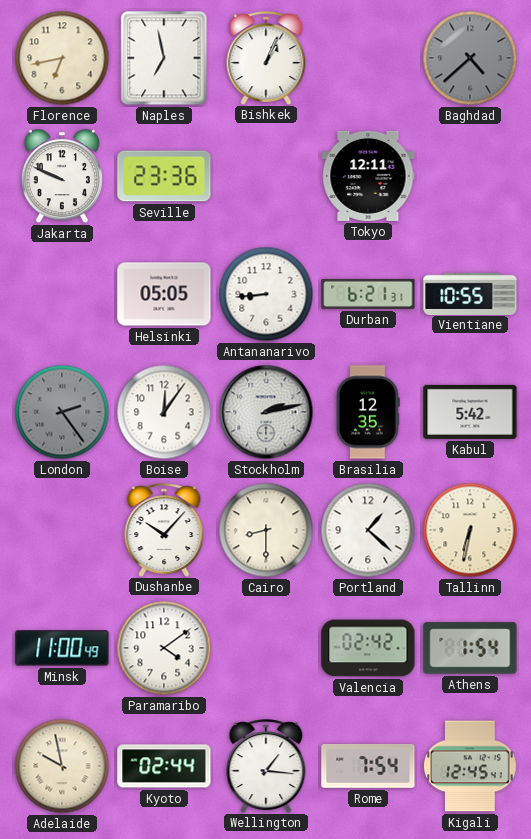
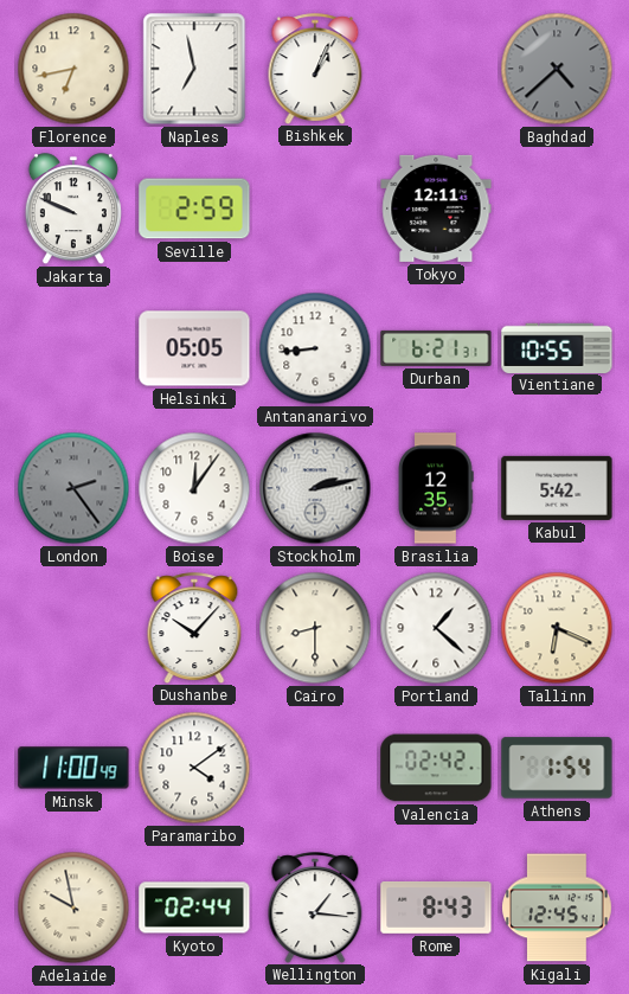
Seville: 23:36 -> 2:59 (194, 209)
Tallinn: 6:32 -> 6:19 (557, 628)
Rome: 7:54 -> 8:43 (436, 908)
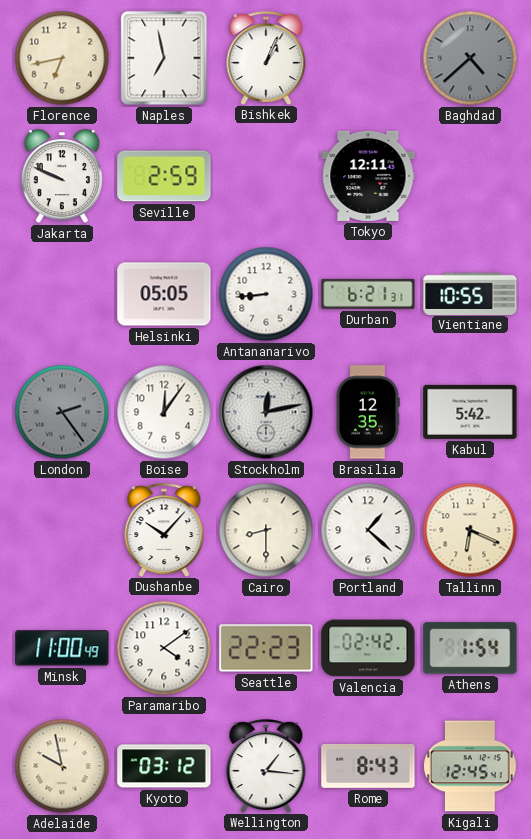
Stockholm: 2:13 -> 12:13 (266, 412)
Seattle: none -> 22:23 (266, 648)
Kyoto: 02:44 -> 03:12 (164, 766)
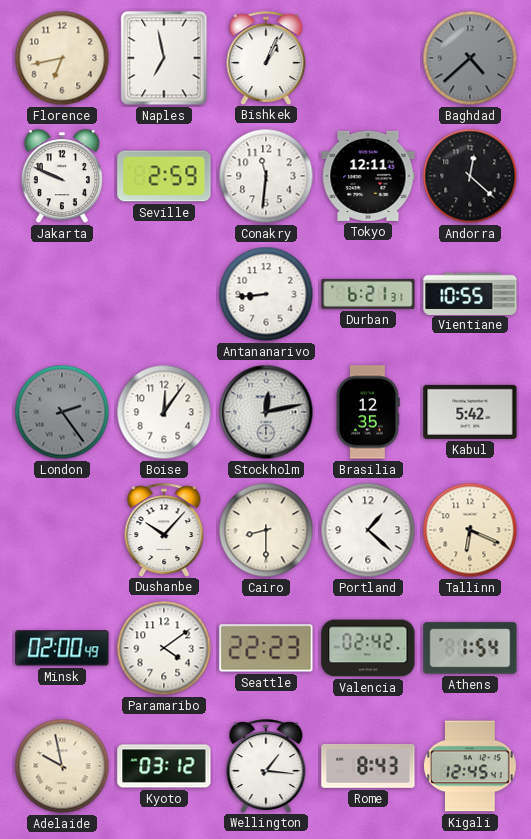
Conakry: none -> 11:31 (266, 176)
Andorra: none -> 12:22 (470, 176)
Helsinki: 05:05 -> none (164, 294)
Minsk: 11:00 -> 02:00 (62, 648)
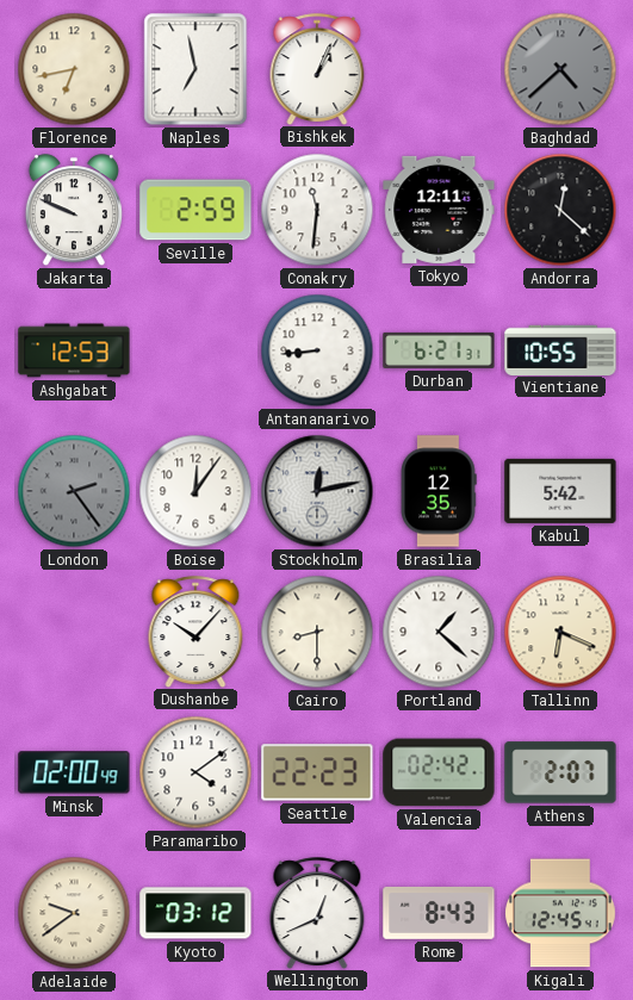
Ashgabat: none -> 12:53 (74, 350)
Athens: 1:54 -> 2:07 (560, 772)
Adelaide: 9:58 -> 9:39 (74, 913)
Wellington: 1:16 -> 12:41 (317, 913)
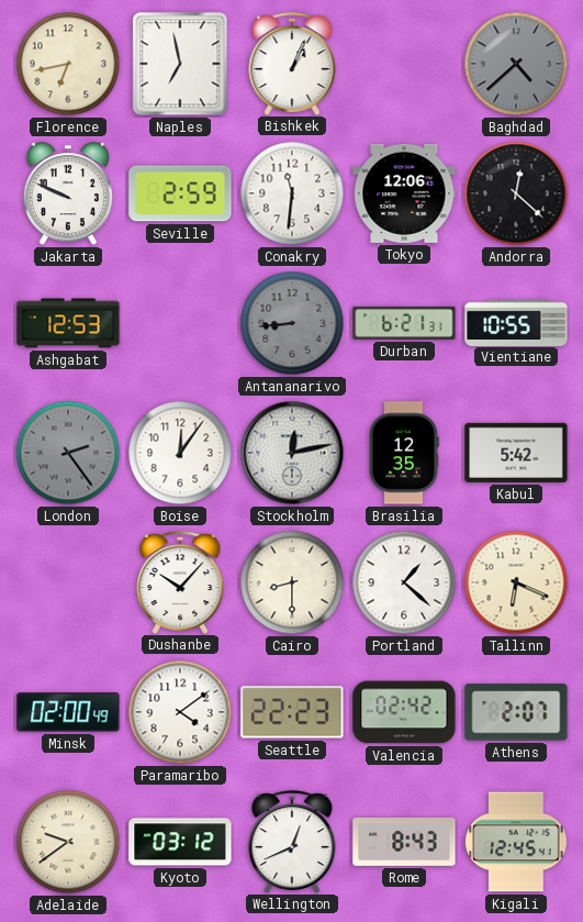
Tokyo: 12:11 -> 12:06 (404, 193)
Antananarivo dial: white -> grey (292, 323)
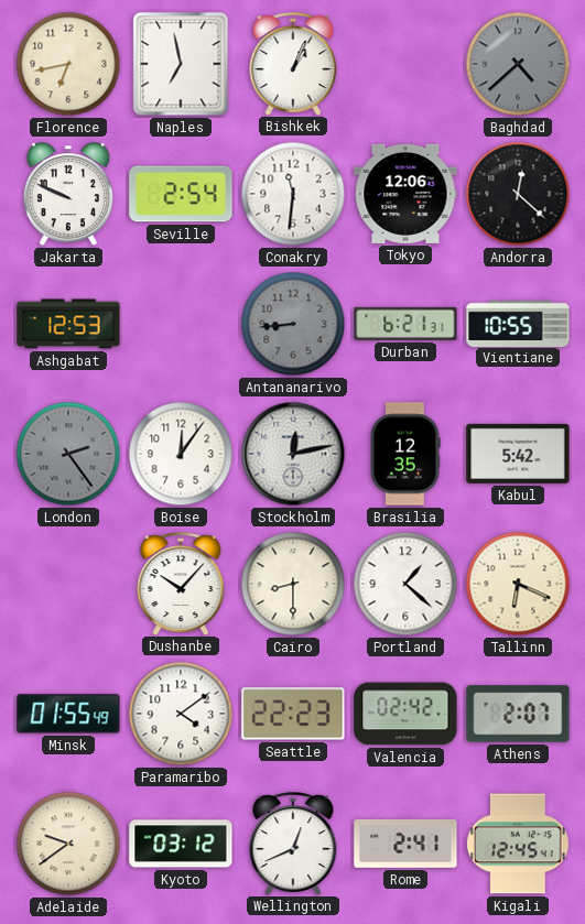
Seville: 2:59 -> 2:54 (181, 194)
Minsk: 02:00 -> 01:55 (68, 714)
Rome: 8:43 -> 2:41 (405, 844)
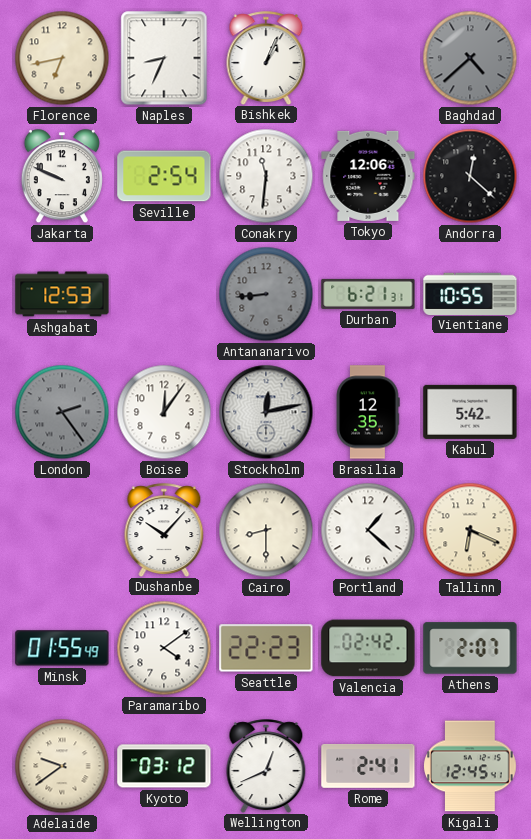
Naples: 6:58 -> 8:34 (164, 58)
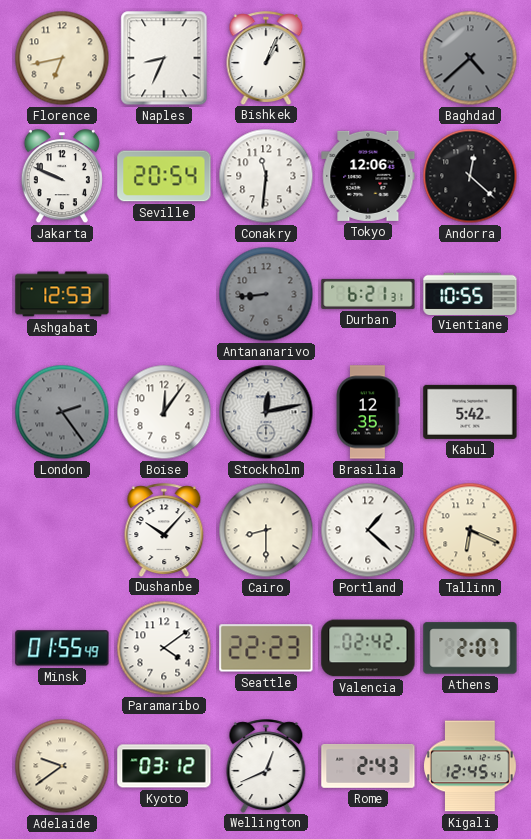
Seville: 2:54 -> 20:54 (164, 176)
Rome: 2:41 -> 2:43 (368, 766)
